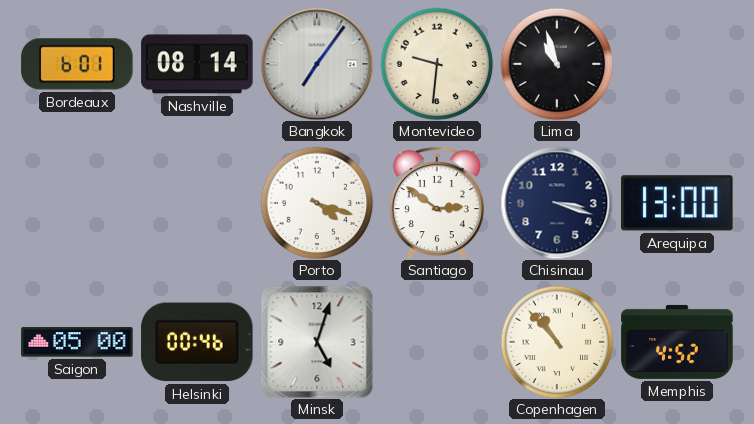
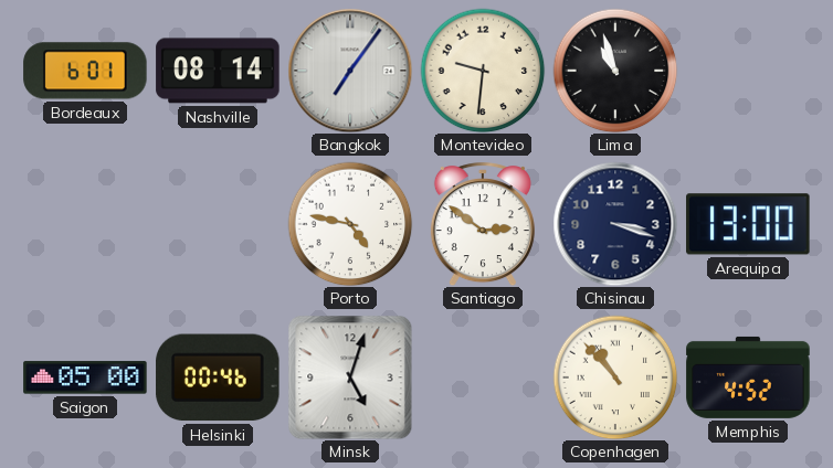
Porto: 4:18 -> 4:47 (350, 224)
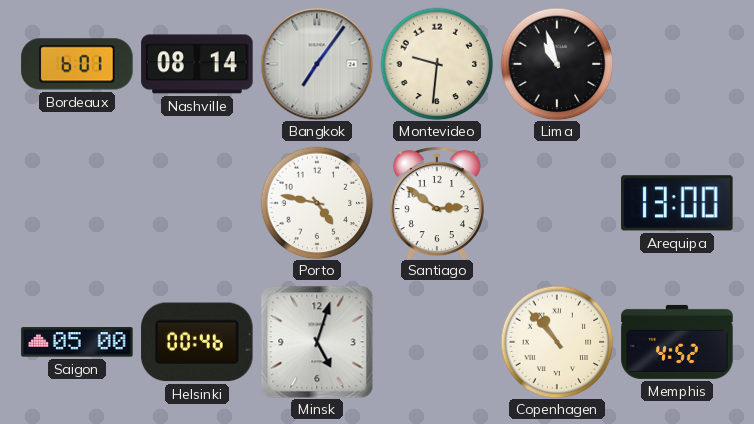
Chisinau: 3:18 -> none (615, 224)
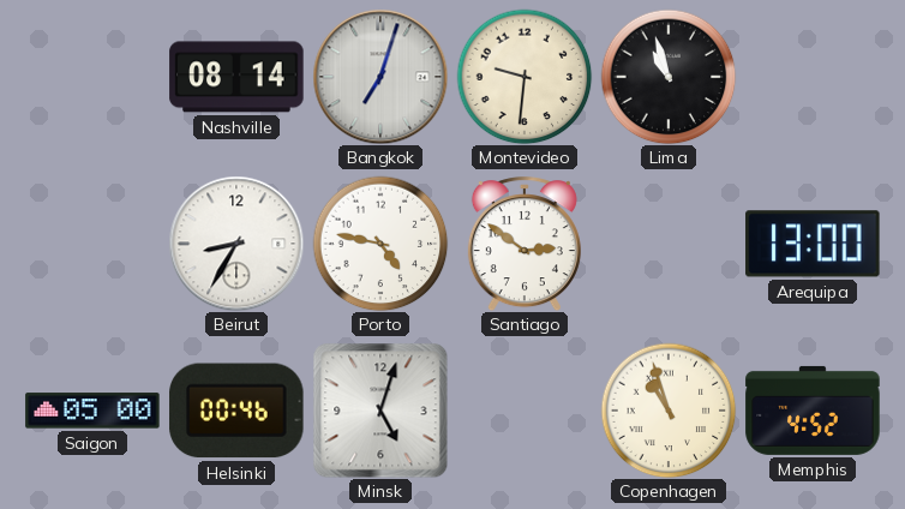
Bordeaux: 6:01 -> none (77, 64)
Bangkok: 7:06 -> 7:03 (380, 77)
Beirut: none -> 8:35 (236, 244)
Copenhagen: 10:53 -> 10:57 (669, 411)
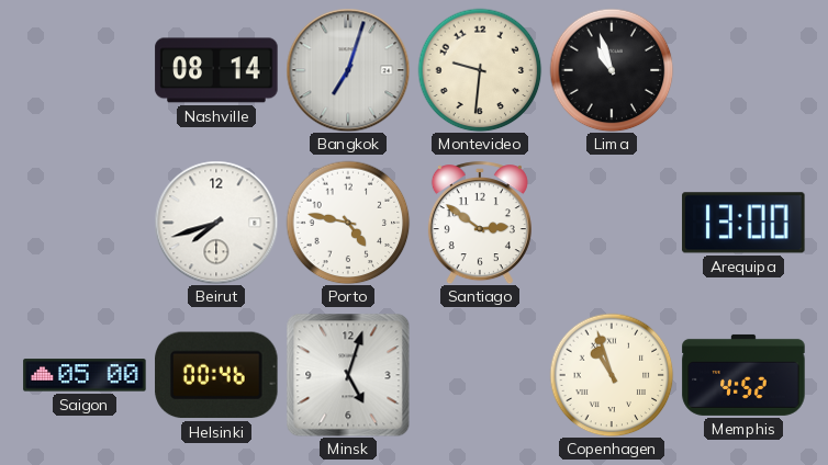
Beirut: 8:35 -> 7:42 (216, 223)
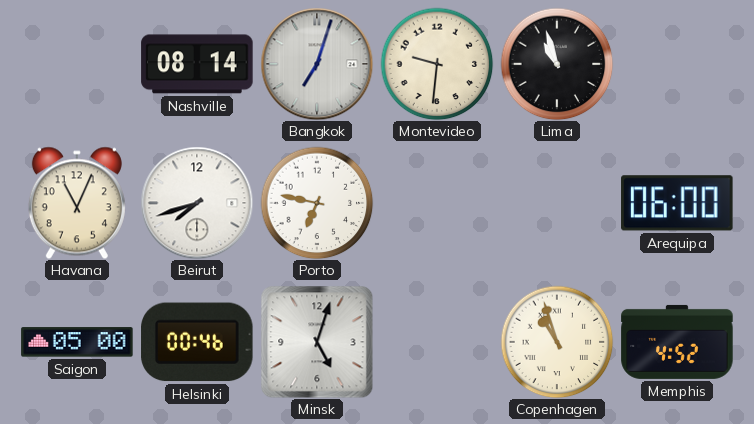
Havana: none -> 11:04 (77, 203)
Porto: 4:47 -> 6:47 (317, 203)
Santiago: 2:51 -> none (480, 223)
Arequipa: 13:00 -> 06:00 (677, 203)
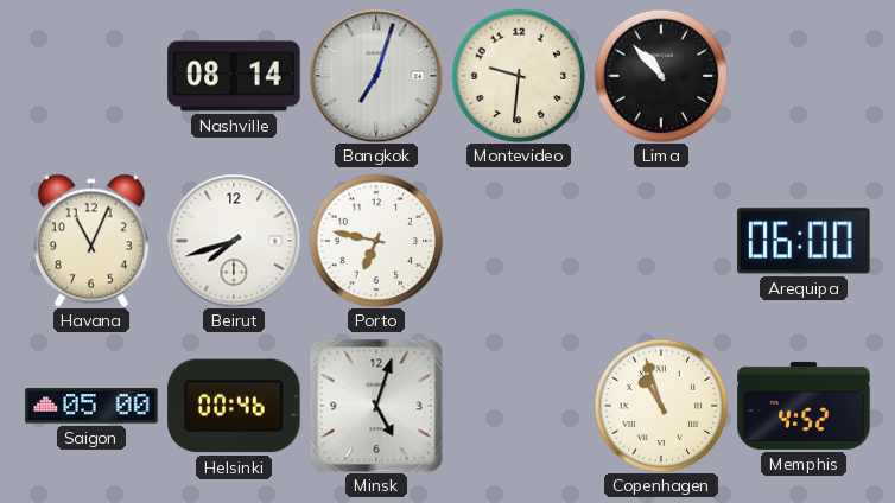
Lima: 10:57 -> 10:53 (661, 76)
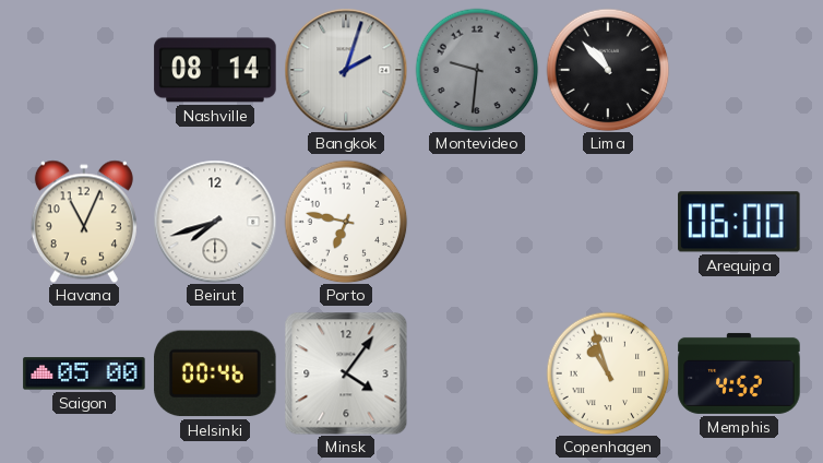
Bangkok: 7:03 -> 2:03 (346, 70)
Montevideo dial: cream -> grey (477, 70)
Minsk: 5:03 -> 4:06 (346, 373)
